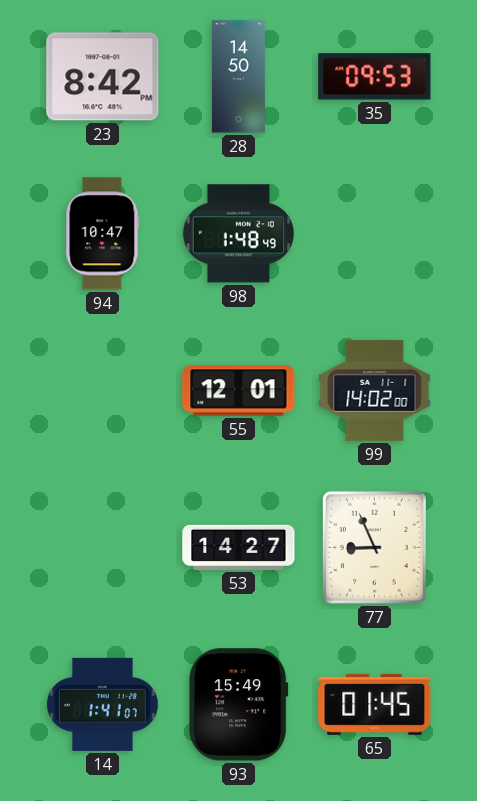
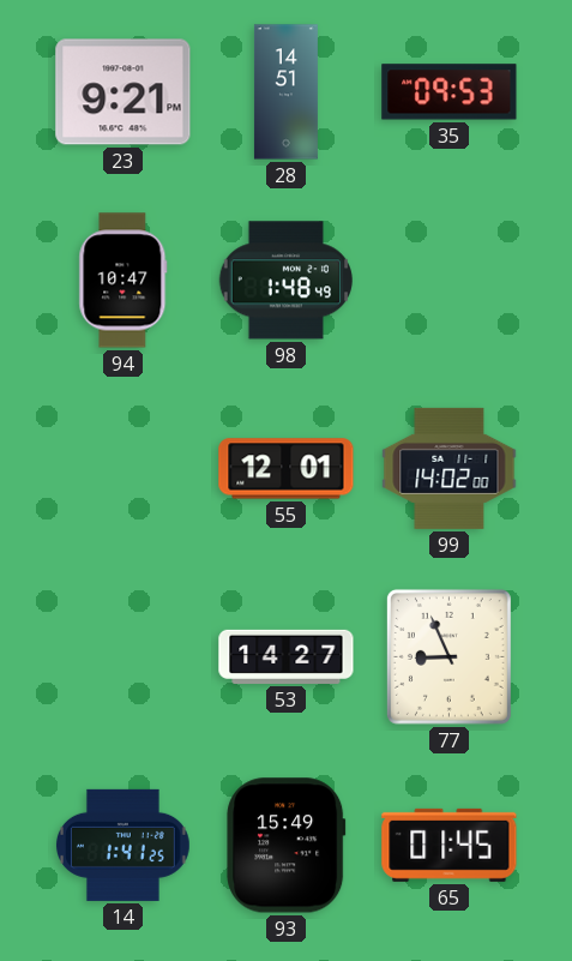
23: 8:42 -> 9:21 (124, 92)
28: 14:50 -> 14:51 (285, 92)
14: 1:41:07 -> 1:41:25 (122, 845)
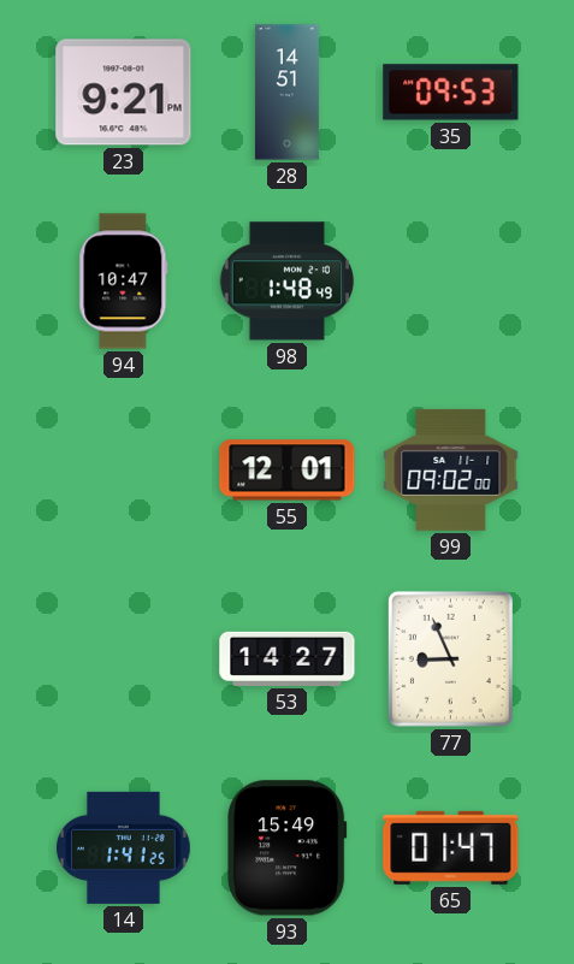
99: 14:02 -> 09:02 (451, 469)
65: 01:45 -> 01:47 (451, 847)
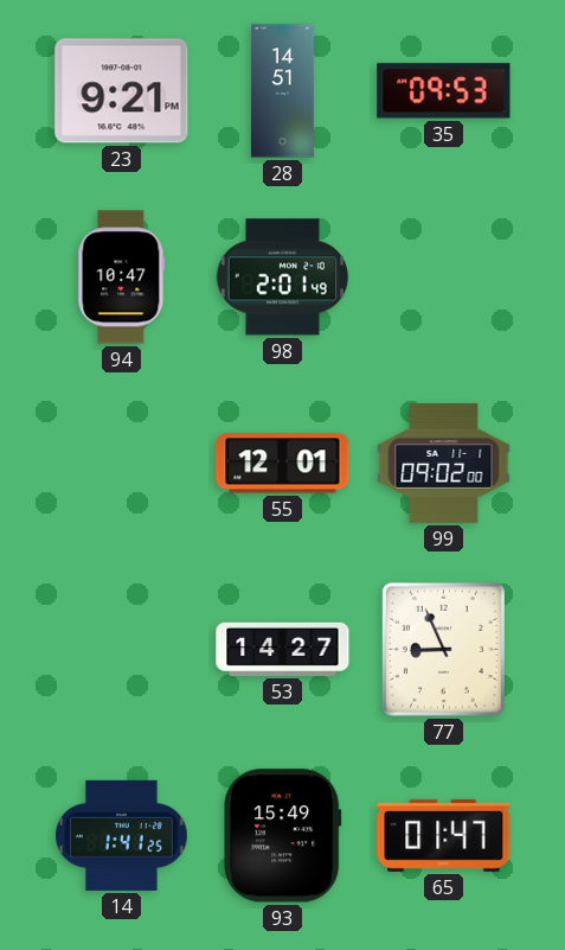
98: 1:48 -> 2:01 (282, 278)
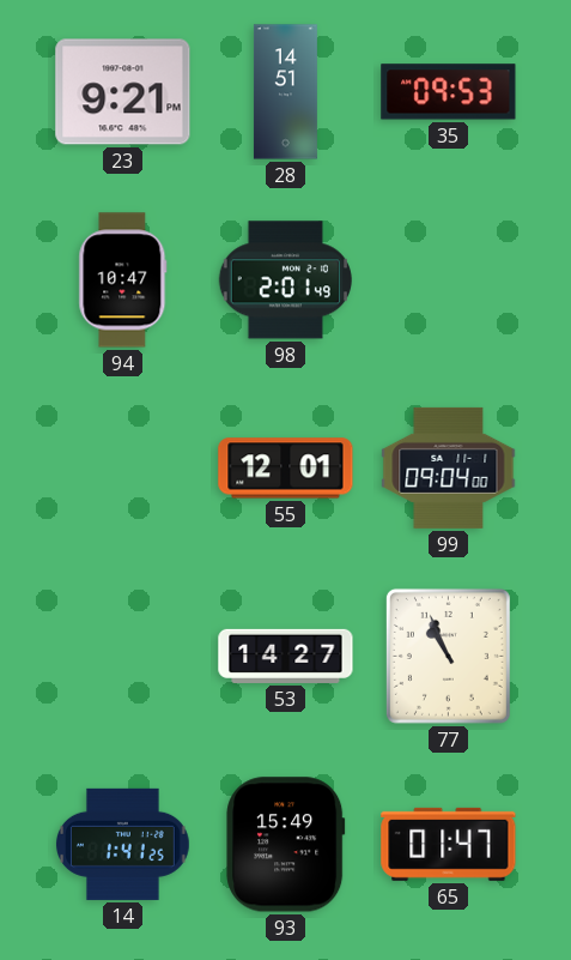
99: 09:02 -> 09:04 (449, 467)
77: 8:56 -> 10:56 (448, 656)
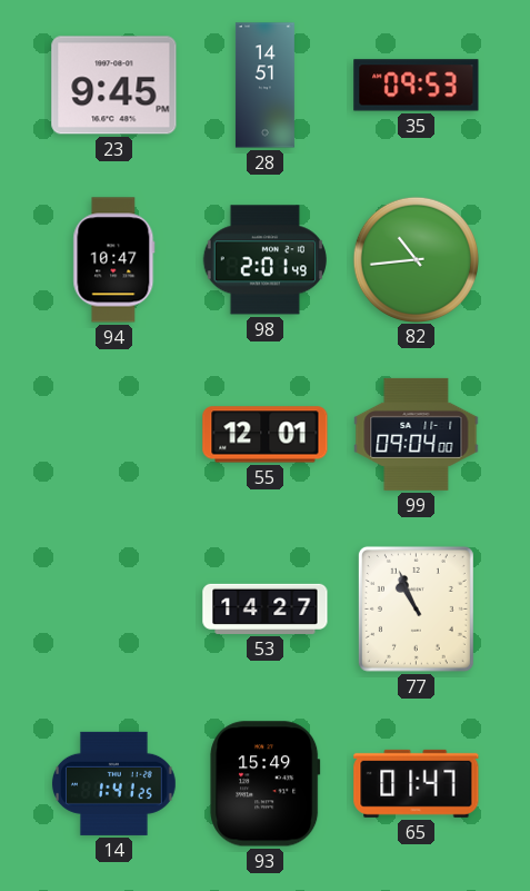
23: 9:21 -> 9:45 (114, 86)
82: none -> 10:44 (416, 259)
